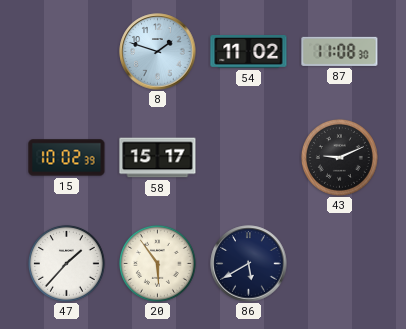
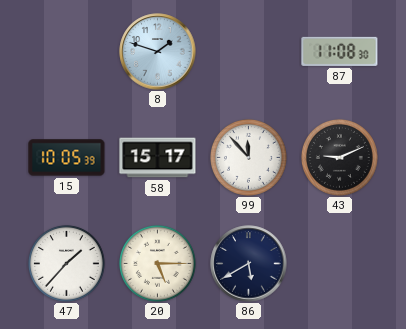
54: 11:02 -> none (249, 52)
15: 10:02 -> 10:05 (67, 158)
99: none -> 11:53 (248, 157)
20: 5:54 -> 5:15 (157, 263)
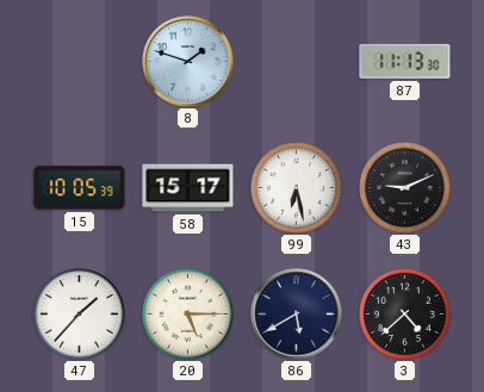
87: 11:08 -> 11:13 (405, 61)
99: 11:53 -> 6:28 (296, 187)
3: none -> 4:38 (404, 313)
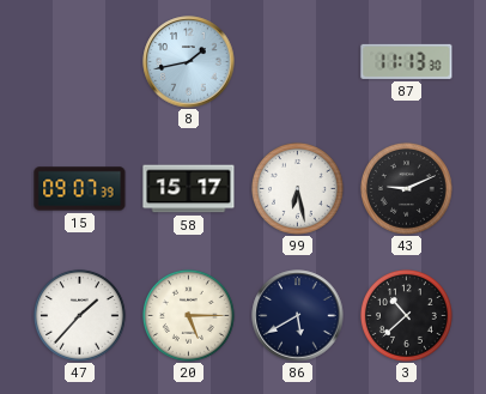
8: 1:48 -> 1:43 (189, 62)
15: 10:05 -> 09:07 (80, 189)
3: 4:38 -> 10:38 (406, 315)
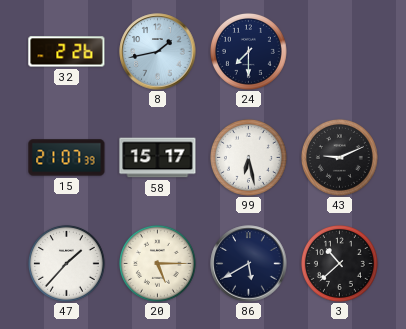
32: none -> 2:26 (67, 52)
24: none -> 7:30 (248, 51)
87: 11:13 -> none (407, 61)
15: 09:07 -> 21:07 (67, 158)
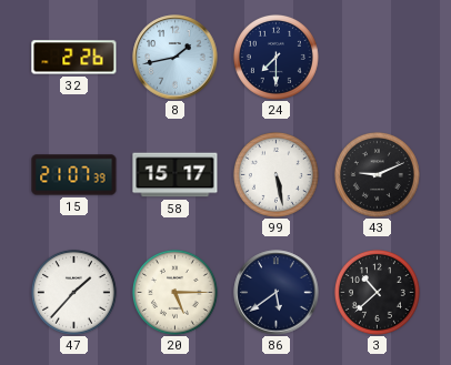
99: 6:28 -> 5:28 (275, 174)
86: 5:40 -> 5:39 (277, 293)
